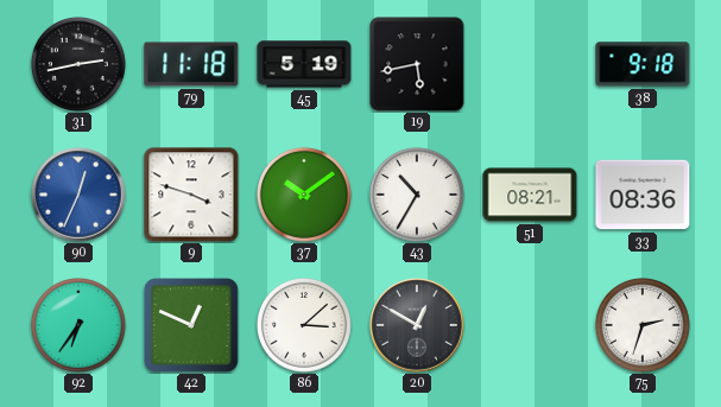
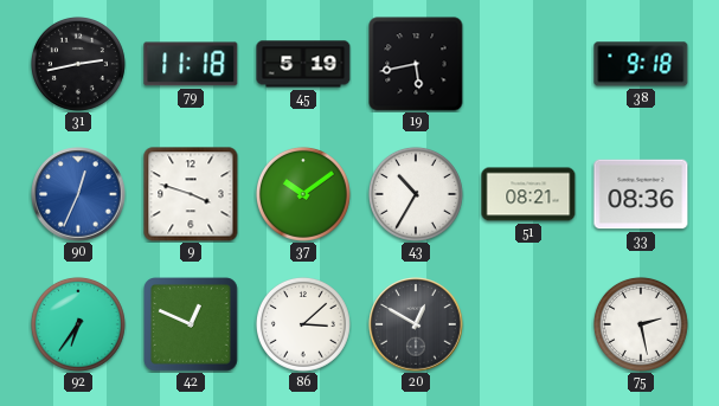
75: 2:33 -> 2:28 (641, 324)
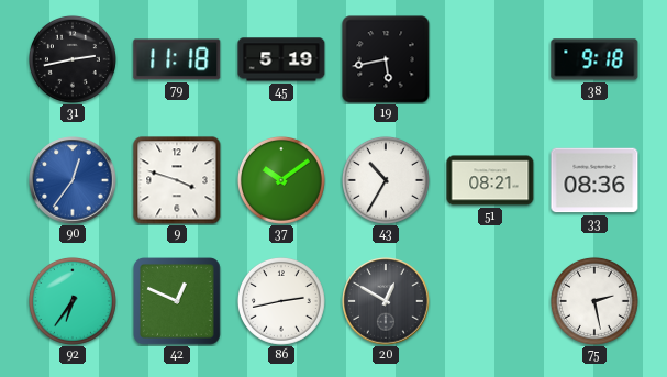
90: 12:34 -> 12:36 (73, 180)
86: 3:08 -> 2:43 (281, 301)
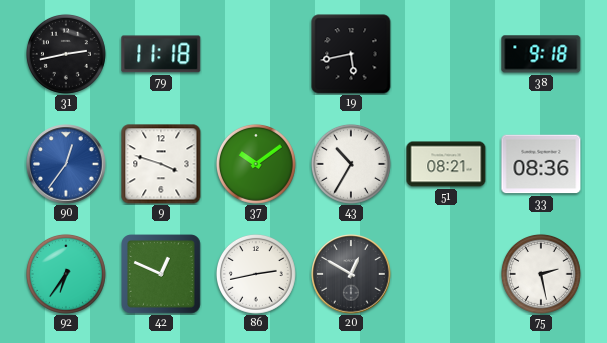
45: 5:19 -> none (281, 59)
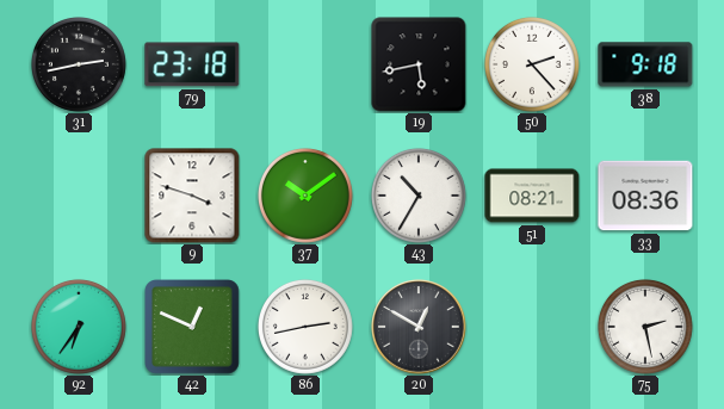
79: 11:18 -> 23:18 (192, 64)
50: none -> 2:23 (532, 64)
90: 12:36 -> none (66, 164)
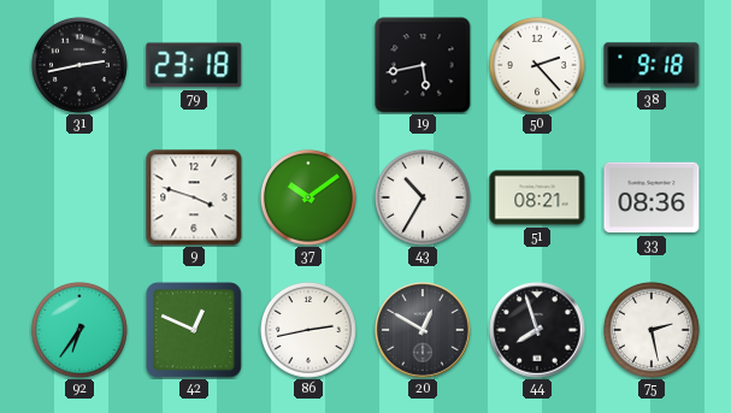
44: none -> 7:57 (537, 330)
